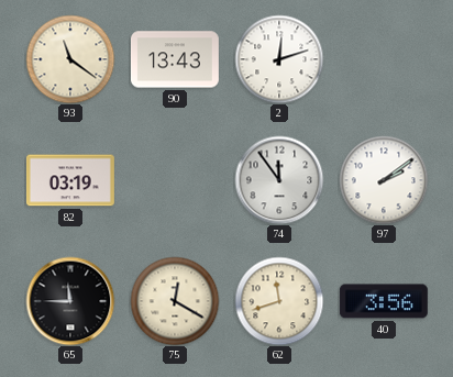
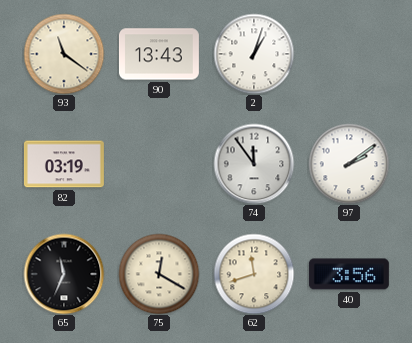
2: 12:12 -> 1:03 (254, 54)
65: 11:45 -> 11:34 (64, 274)
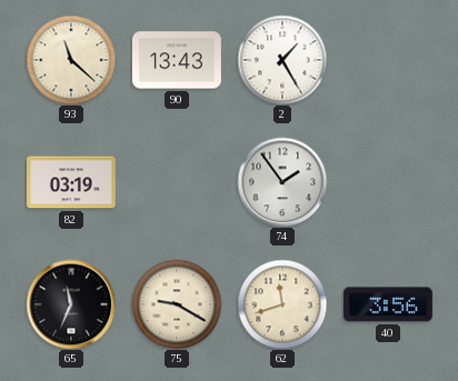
93: 11:21 -> 11:22 (71, 60)
2: 1:03 -> 1:25 (282, 60)
74: 11:54 -> 1:54 (282, 182)
97: 2:09 -> none (349, 164)
75: 12:20 -> 9:20 (177, 304)
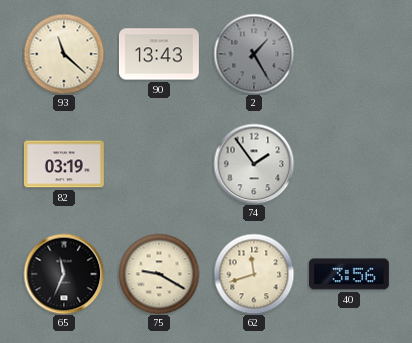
2 dial: white -> grey (254, 54)
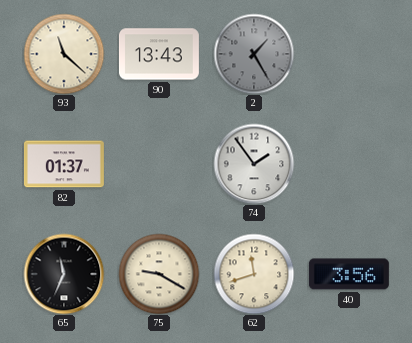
82: 03:19 -> 01:37 (64, 164)
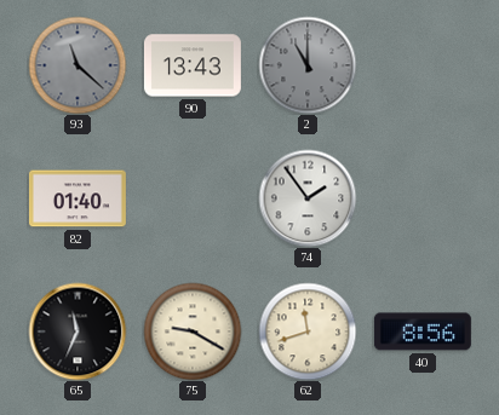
93 dial: cream -> grey (78, 65)
2: 1:25 -> 11:00 (308, 65)
82: 01:37 -> 01:40 (78, 198)
40: 3:56 -> 8:56 (423, 332)
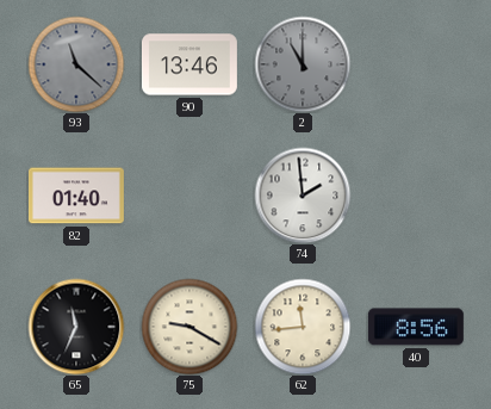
90: 13:43 -> 13:46 (189, 64)
74: 1:54 -> 1:59 (303, 196)
62: 11:42 -> 11:44 (303, 327)
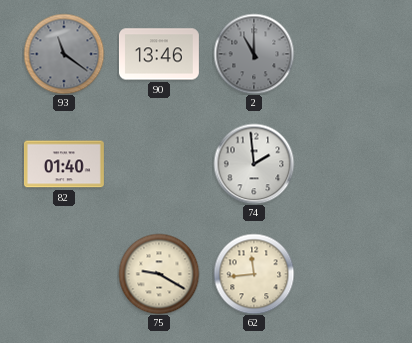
93: 11:22 -> 11:21 (64, 54)
65: 11:34 -> none (76, 327)
40: 8:56 -> none (416, 327)
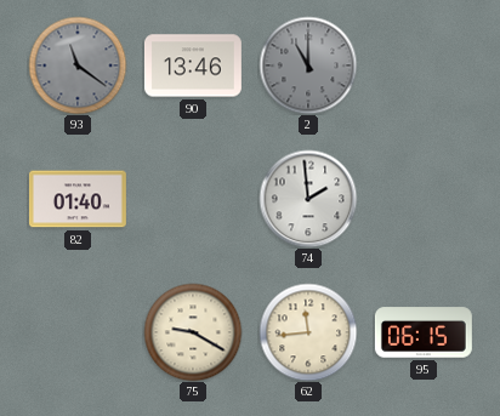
95: none -> 06:15 (424, 332)
